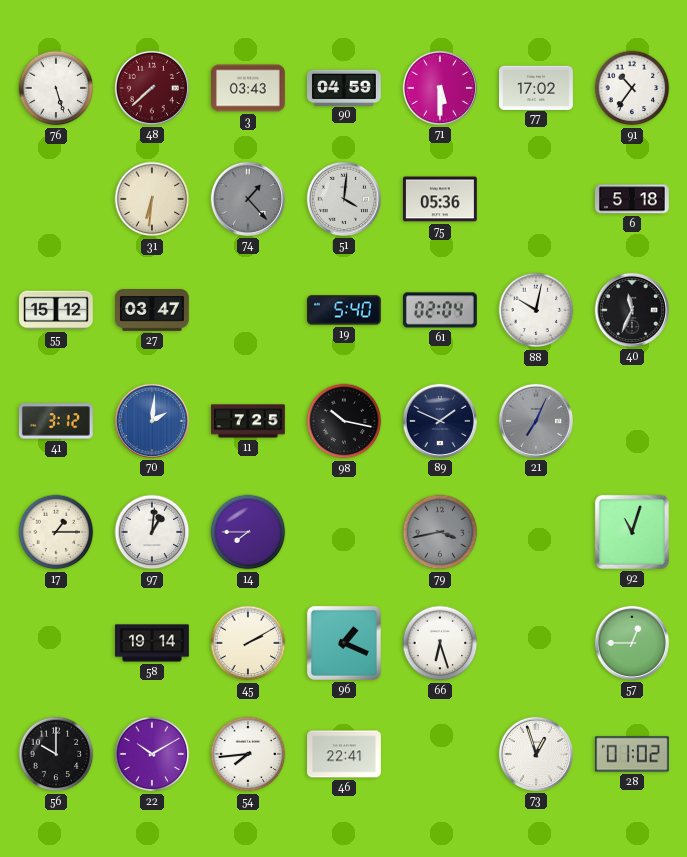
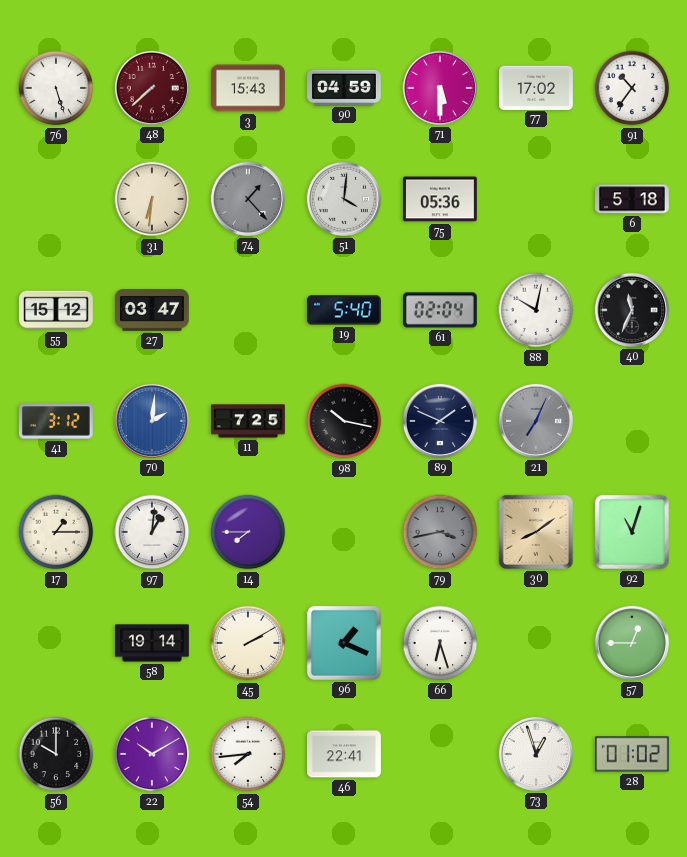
3: 03:43 -> 15:43 (249, 88)
30: none -> 8:09 (536, 532)
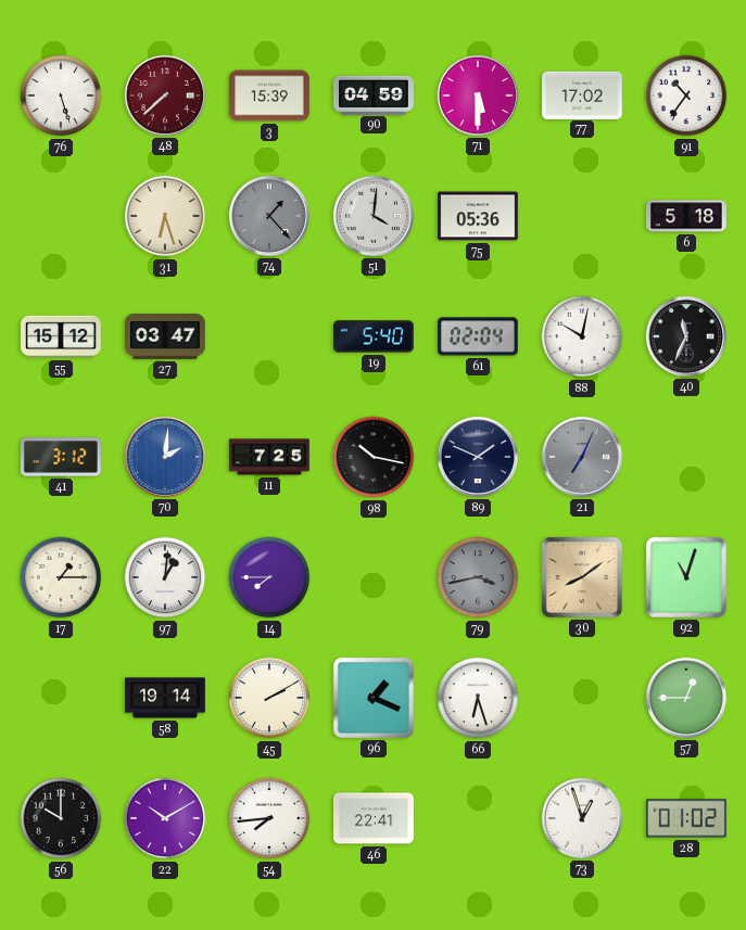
3: 15:43 -> 15:39 (270, 95)
31: 6:31 -> 6:27 (165, 216)
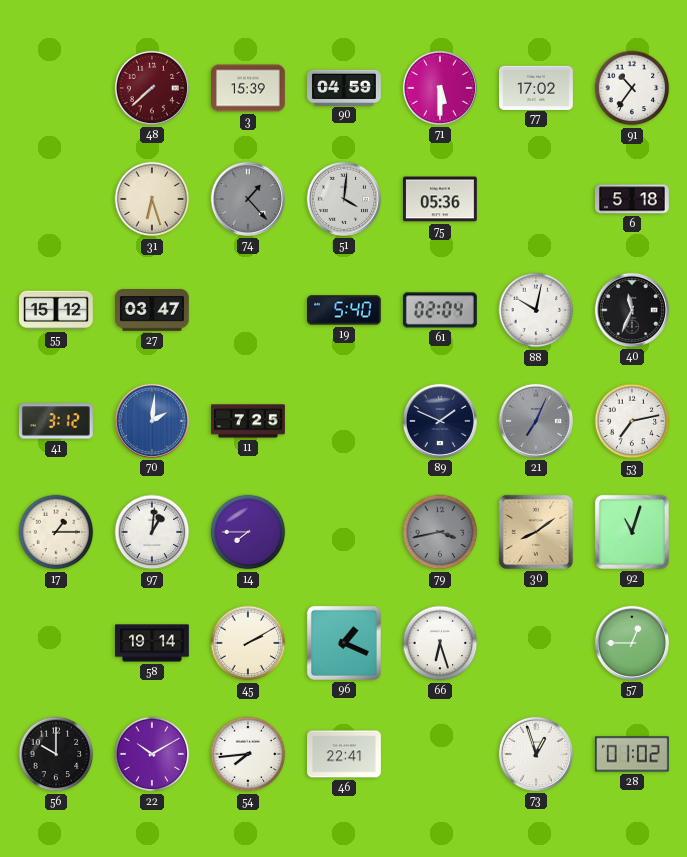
76: 5:27 -> none (61, 95)
98: 10:17 -> none (374, 457)
53: none -> 7:13 (632, 421)
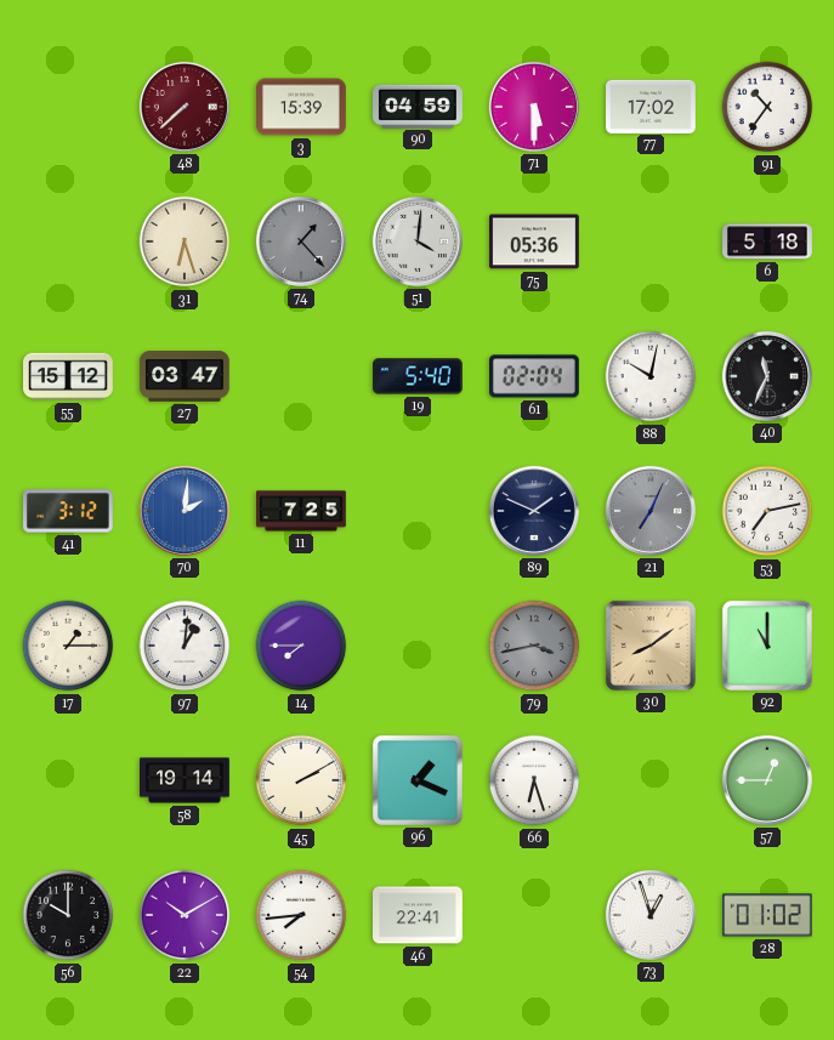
92: 11:03 -> 11:00 (767, 646)
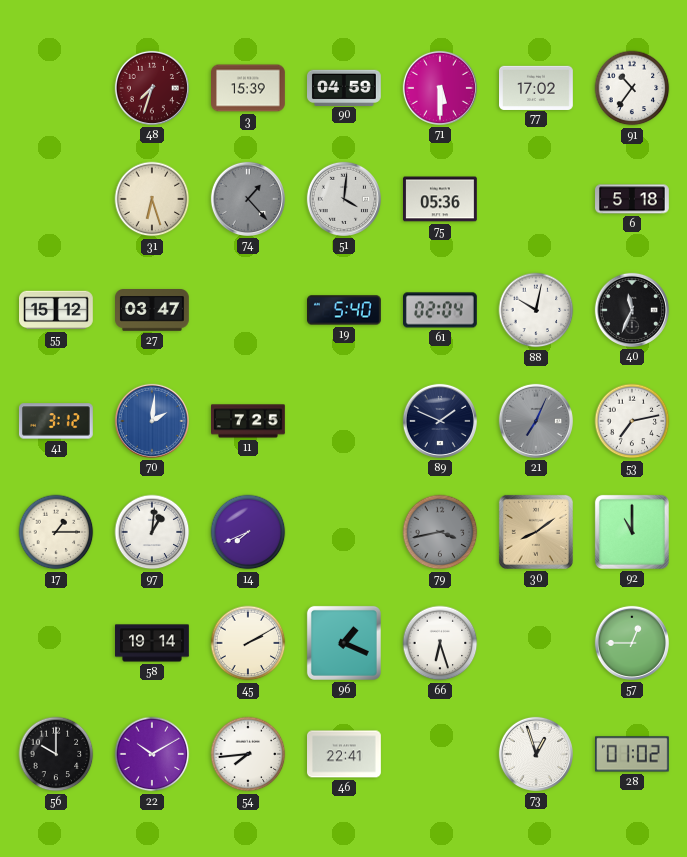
48: 7:38 -> 7:33 (152, 88)
14: 7:45 -> 7:41 (248, 532)
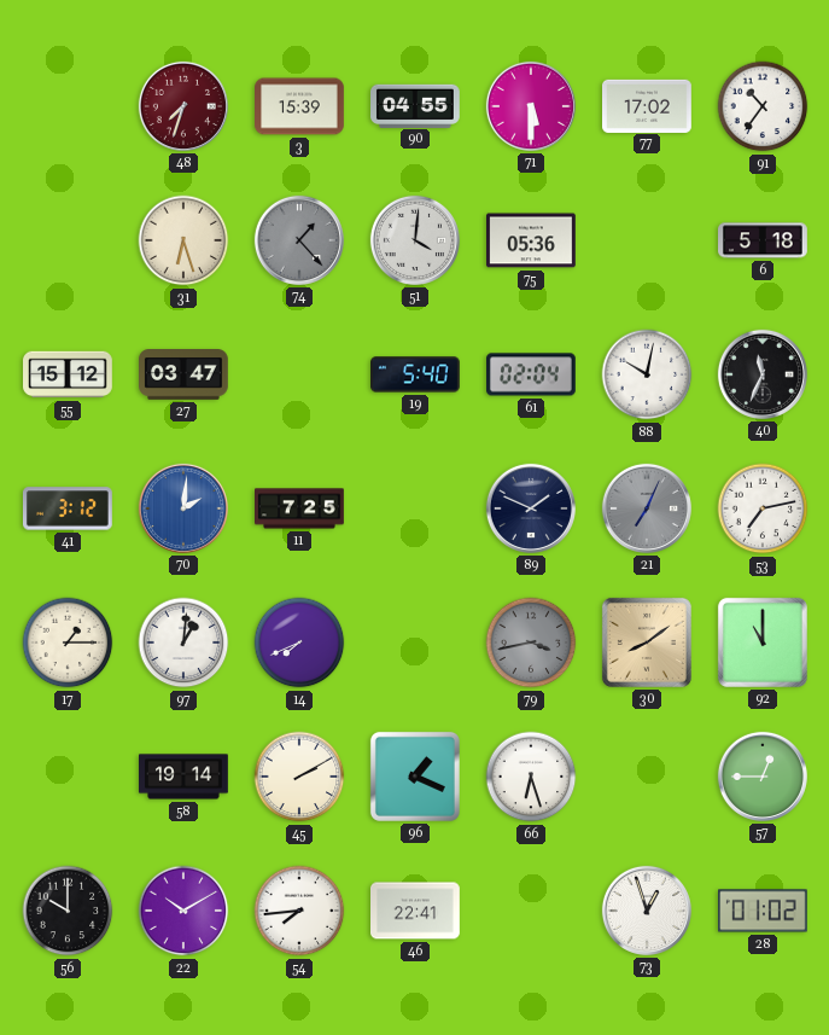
90: 04:59 -> 04:55 (416, 105)
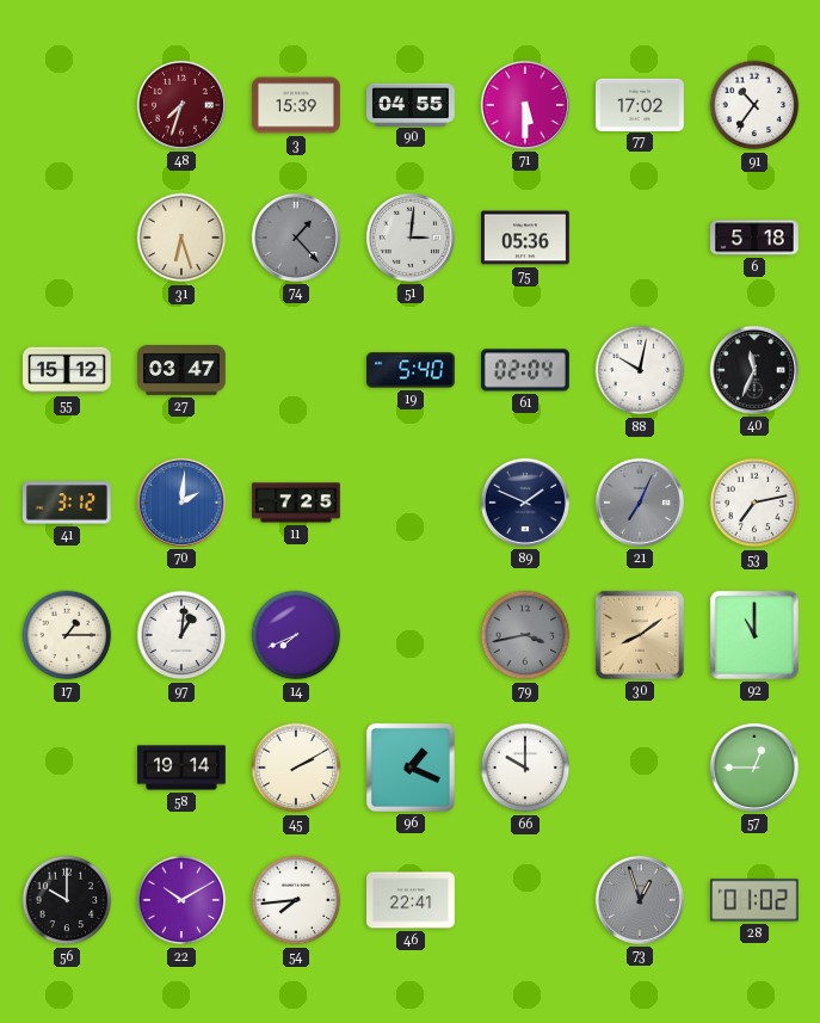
51: 4:01 -> 3:01 (411, 238)
66: 6:27 -> 10:00 (525, 768)
73 dial: white -> grey (640, 900)
